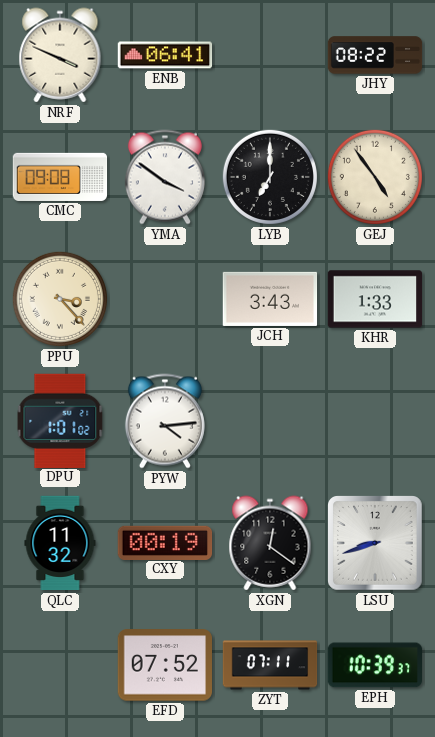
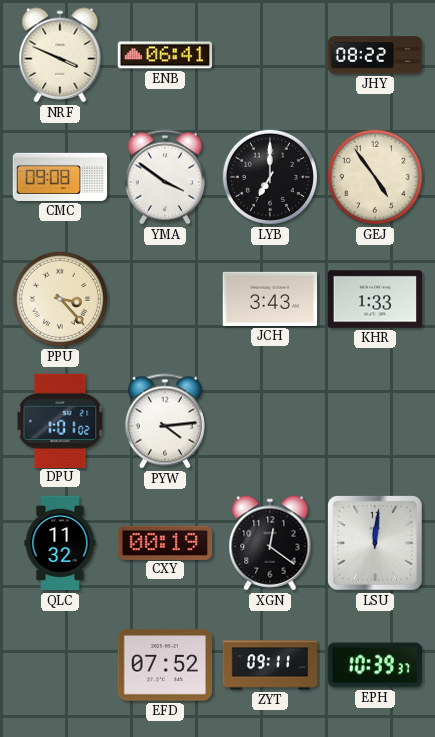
LSU: 8:42 -> 12:01 (376, 544)
ZYT: 07:11 -> 09:11 (270, 665)
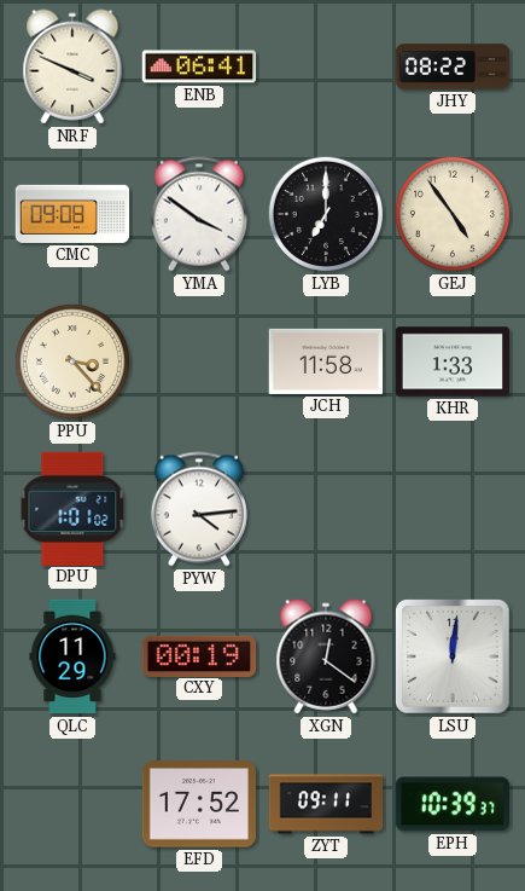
JCH: 3:43 -> 11:58 (326, 361)
QLC: 11:32 -> 11:29 (72, 656)
EFD: 07:52 -> 17:52 (199, 804)
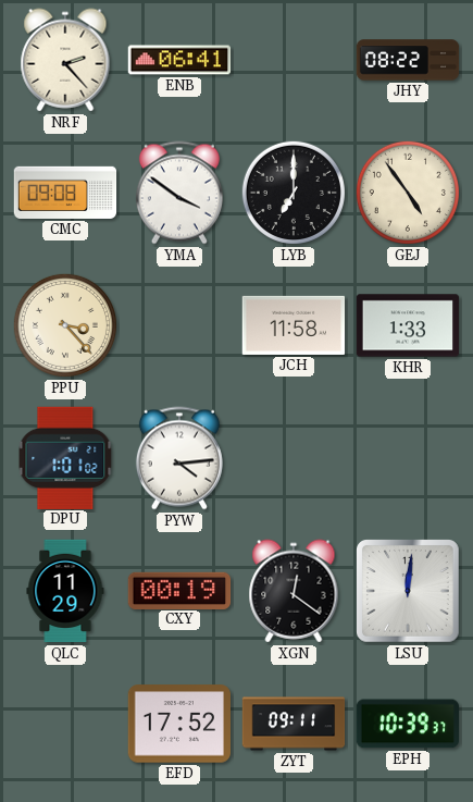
NRF: 3:49 -> 2:23 (65, 60)
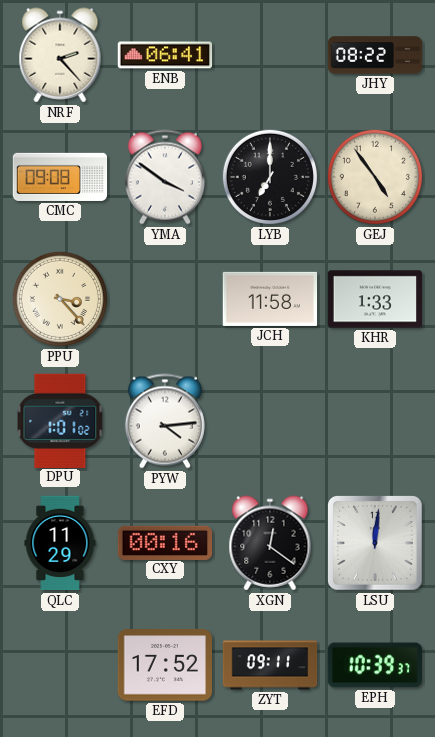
CXY: 00:19 -> 00:16 (165, 542)
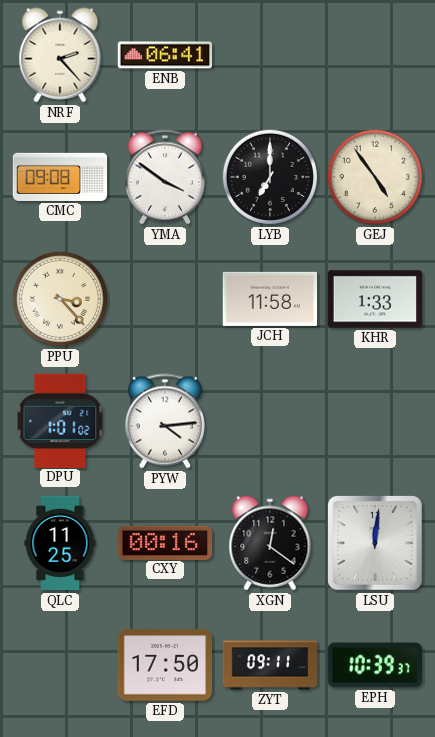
JHY: 08:22 -> none (375, 55)
QLC: 11:29 -> 11:25 (60, 543)
EFD: 17:52 -> 17:50 (165, 665)
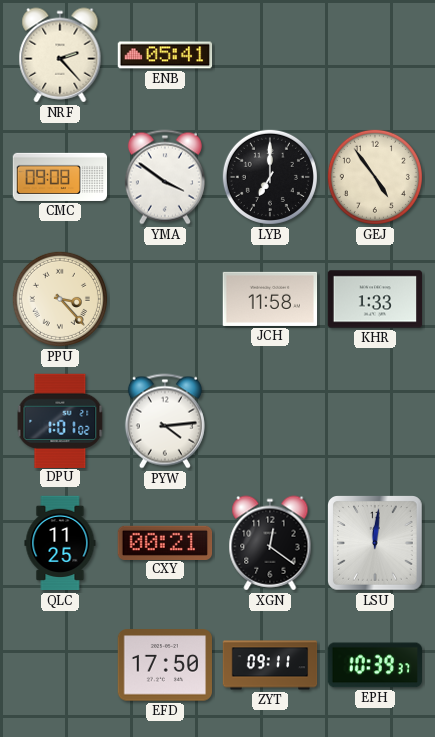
ENB: 06:41 -> 05:41 (165, 55)
CXY: 00:16 -> 00:21 (165, 542)
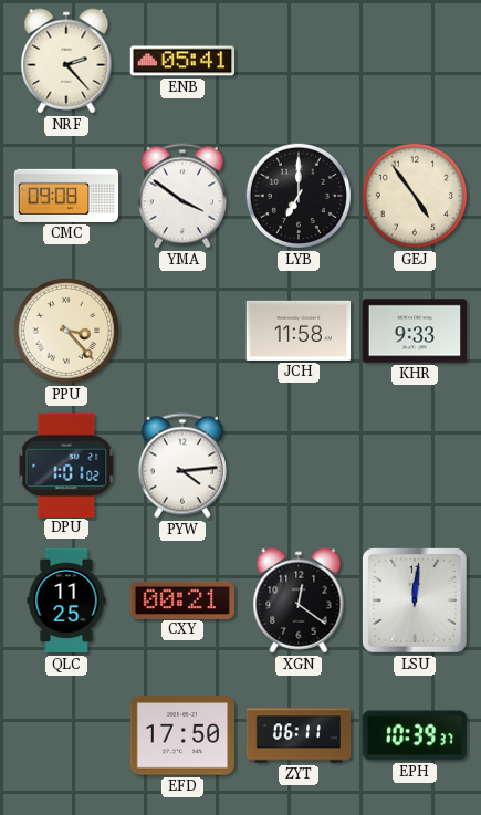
KHR: 1:33 -> 9:33 (415, 331)
ZYT: 09:11 -> 06:11 (299, 735)
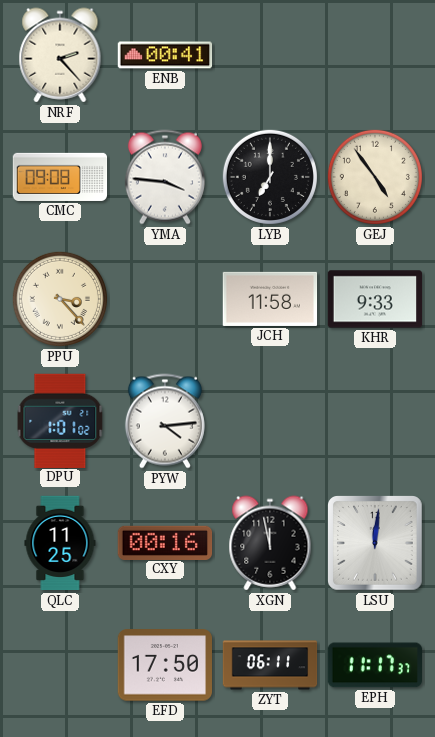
ENB: 05:41 -> 00:41 (165, 55)
YMA: 3:51 -> 3:46 (165, 177)
CXY: 00:21 -> 00:16 (165, 542)
XGN: 12:21 -> 11:58 (270, 543)
EPH: 10:39 -> 11:17 (374, 665)
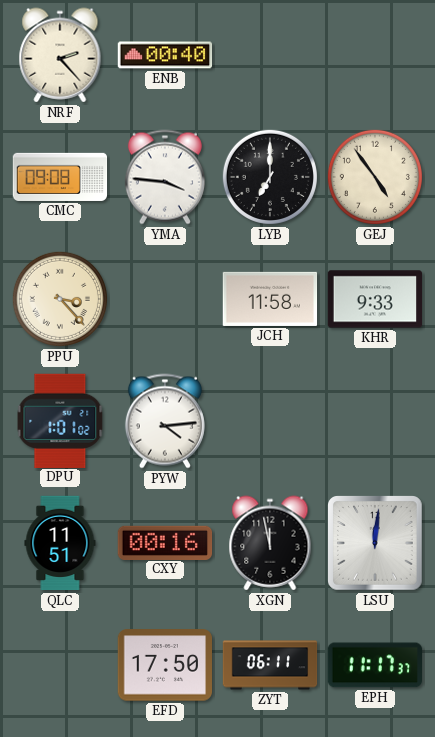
ENB: 00:41 -> 00:40 (165, 55)
QLC: 11:25 -> 11:51 (60, 543)
